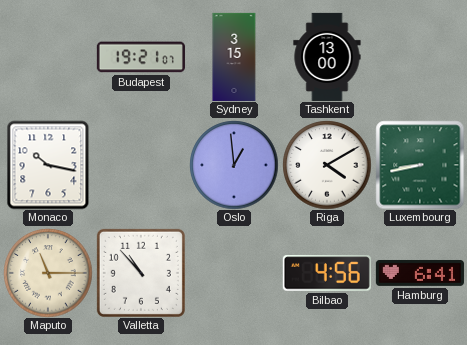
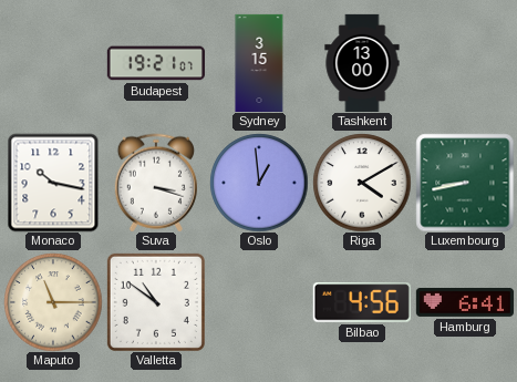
Suva: none -> 3:18 (156, 183)
Valletta: 10:53 -> 10:51 (156, 302)
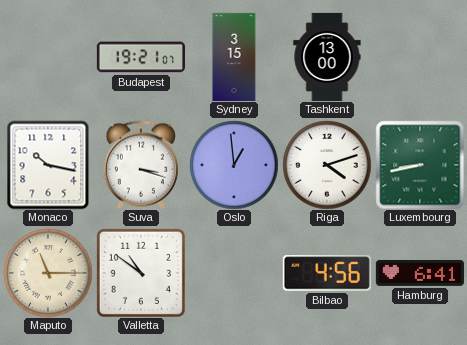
Riga: 4:10 -> 4:12 (327, 165)
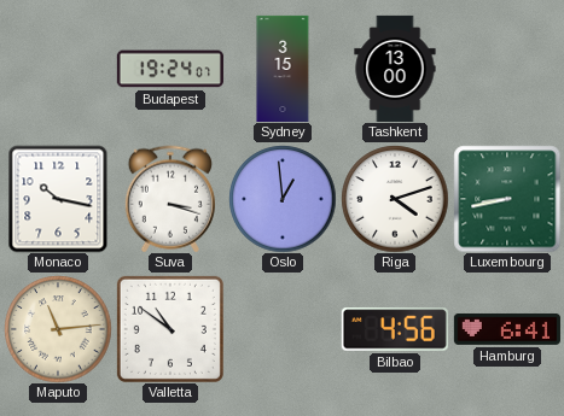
Budapest: 19:21 -> 19:24 (170, 69)
Maputo: 11:15 -> 11:14 (58, 329)
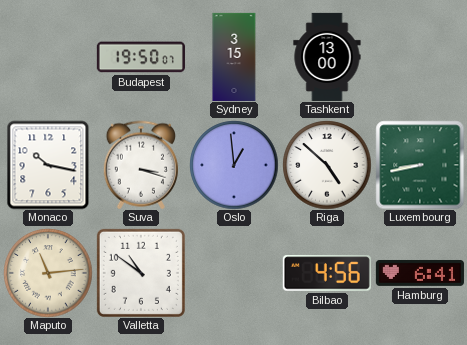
Budapest: 19:24 -> 19:50 (141, 57)
Riga: 4:12 -> 4:52 (327, 165)
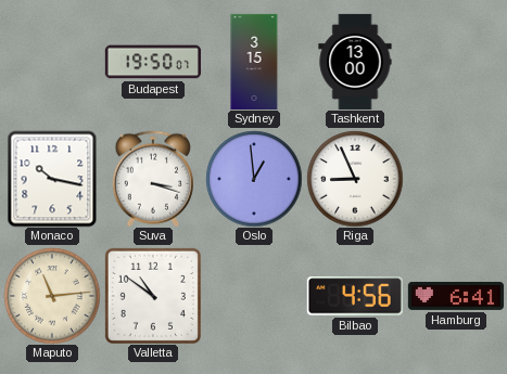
Riga: 4:52 -> 8:56 (355, 179)
Luxembourg: 8:43 -> none (420, 165)
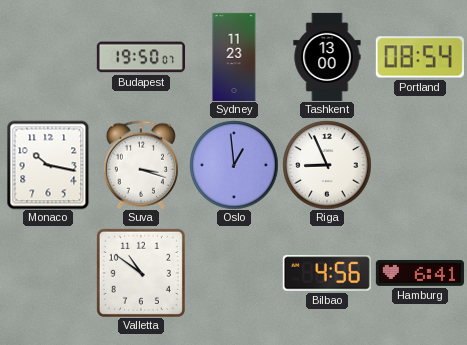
Sydney: 3:15 -> 11:23 (234, 56)
Portland: none -> 08:54 (420, 57)
Maputo: 11:14 -> none (52, 296)
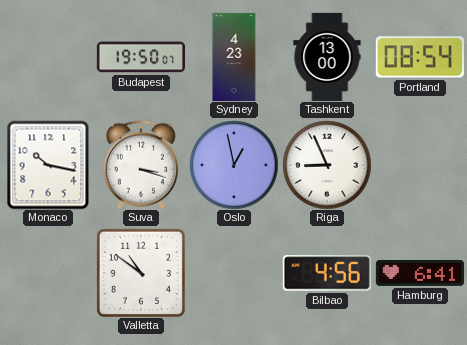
Sydney: 11:23 -> 4:23 (234, 56)
Oslo: 12:59 -> 12:58 (234, 165)
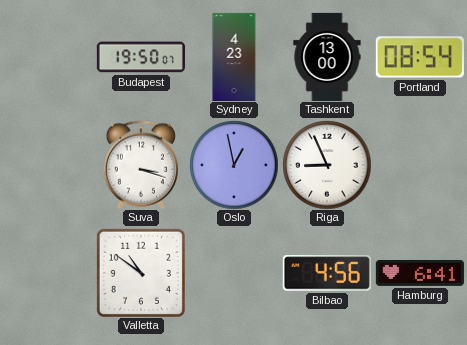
Monaco: 10:17 -> none (48, 165)
